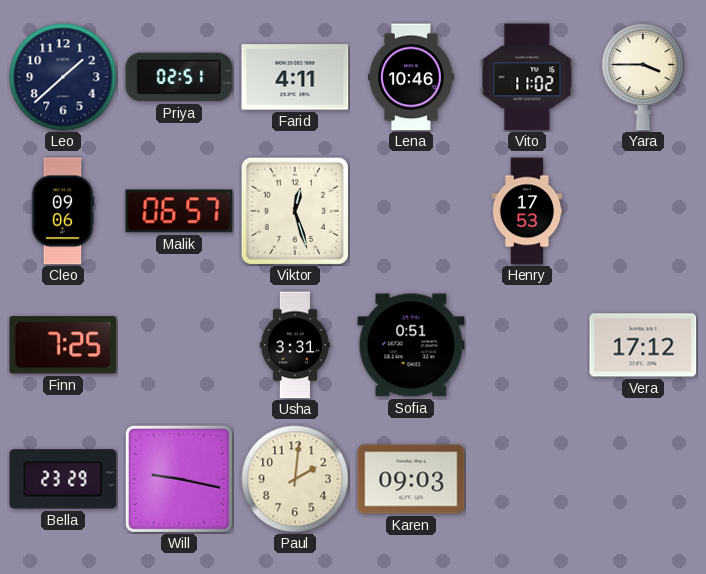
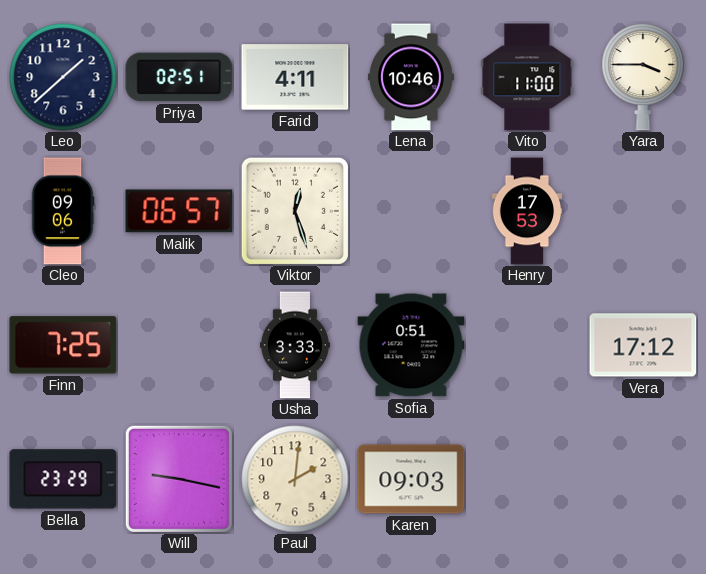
Vito: 11:02 -> 11:00 (527, 77)
Usha: 3:31 -> 3:33 (295, 345)
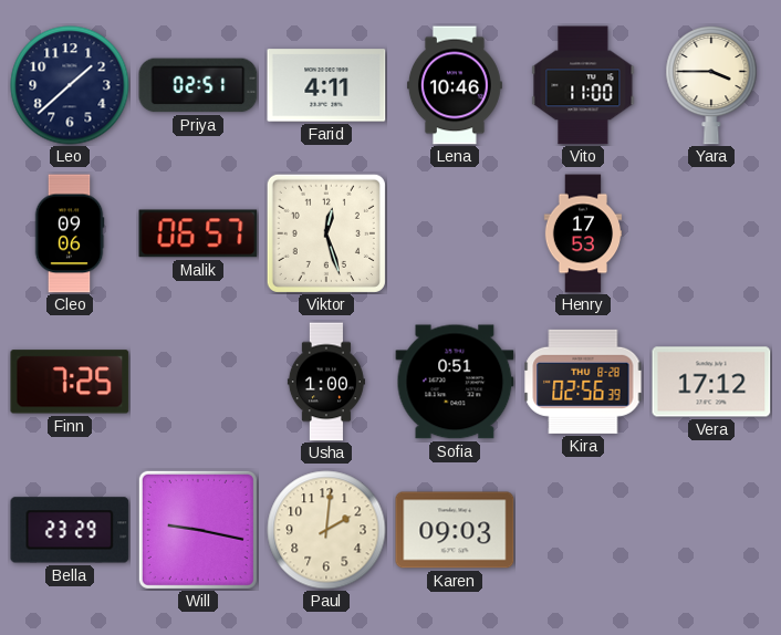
Usha: 3:33 -> 1:00 (326, 382)
Kira: none -> 02:56 (583, 382)
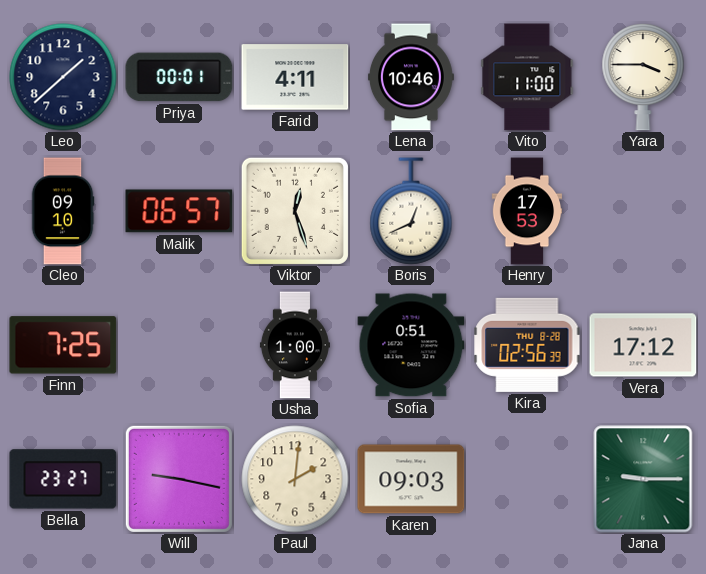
Priya: 02:51 -> 00:01 (179, 77)
Cleo: 09:06 -> 09:10 (63, 211)
Boris: none -> 12:41 (411, 211)
Bella: 23:29 -> 23:27 (63, 479)
Jana: none -> 9:15 (643, 479)
